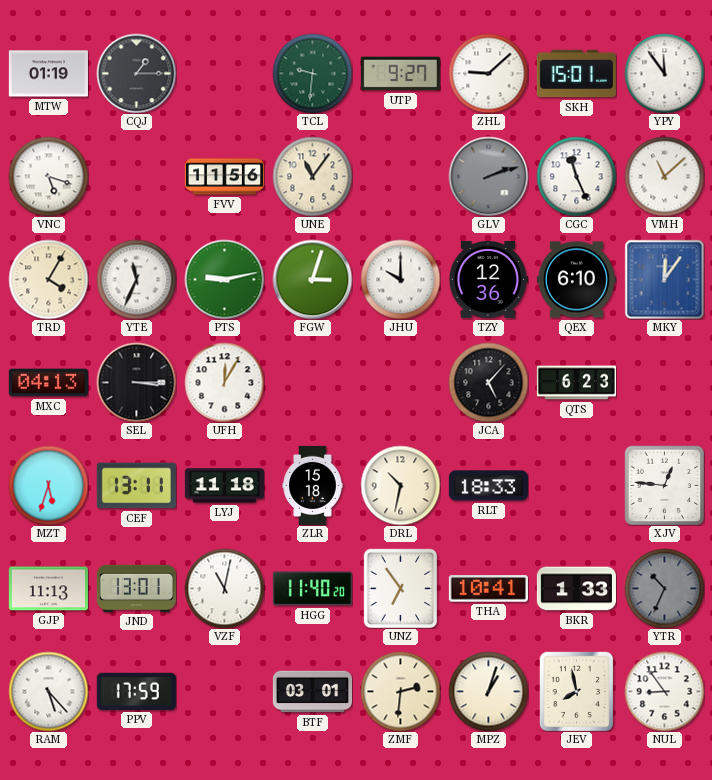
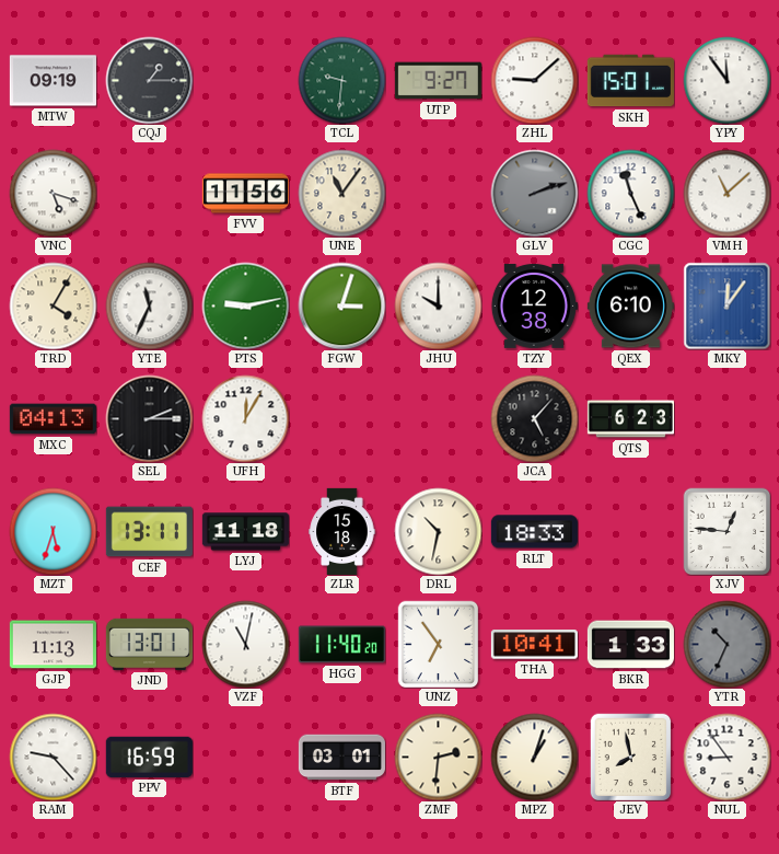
MTW: 01:19 -> 09:19 (53, 81)
TZY: 12:36 -> 12:38 (534, 305)
SEL: 3:15 -> 2:15 (149, 418)
RAM: 5:23 -> 9:23 (53, 757)
PPV: 17:59 -> 16:59 (149, 757)
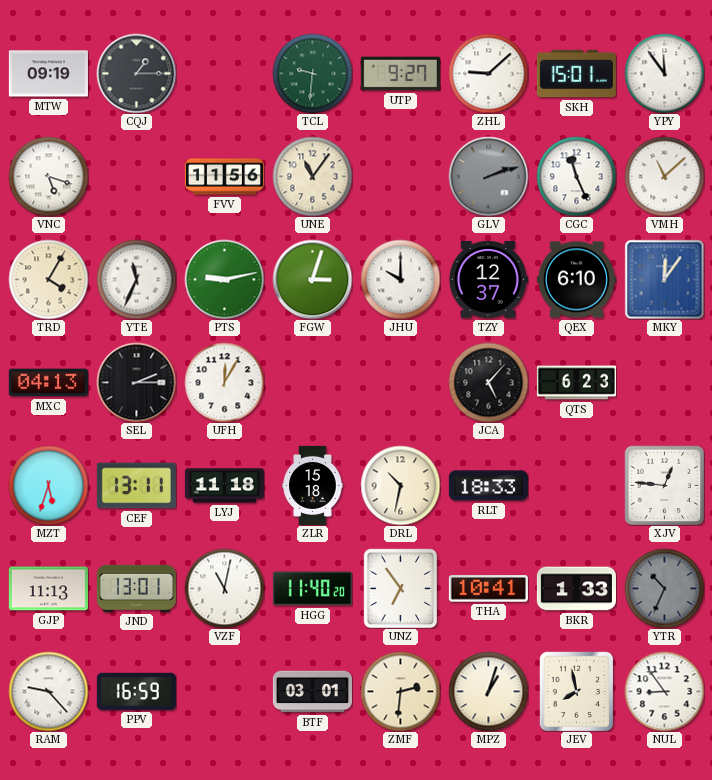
TZY: 12:38 -> 12:37 (488, 279)
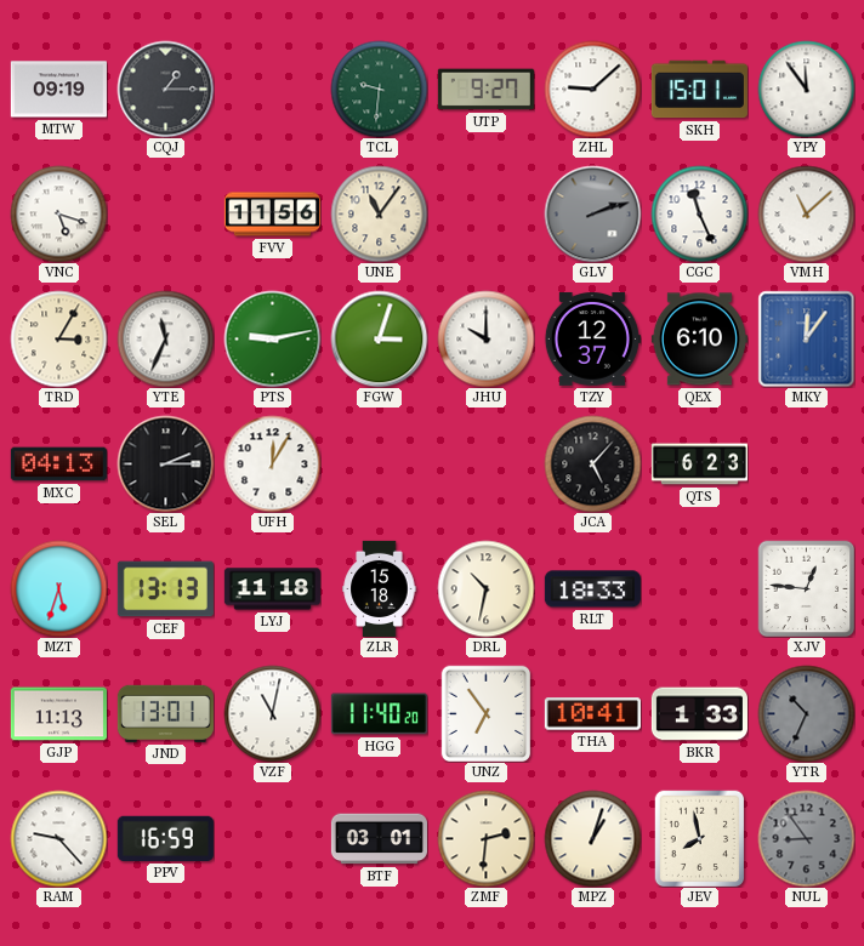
TRD: 4:05 -> 3:05 (58, 338)
CEF: 13:11 -> 13:13 (165, 589)
NUL dial: white -> grey (806, 838)
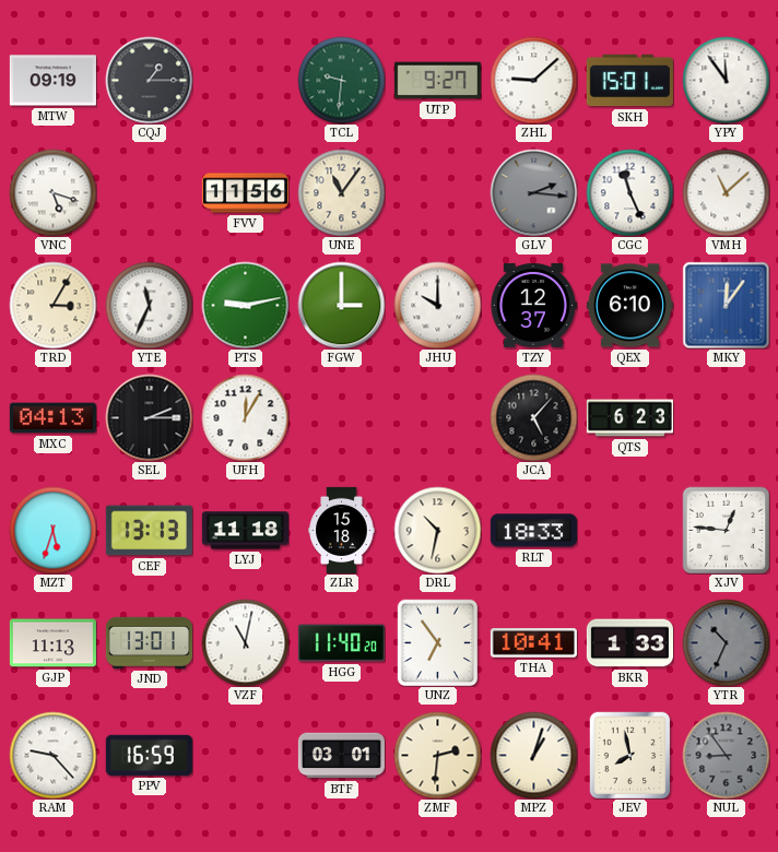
GLV: 2:12 -> 2:16 (533, 192)
FGW: 3:03 -> 3:00 (341, 305)
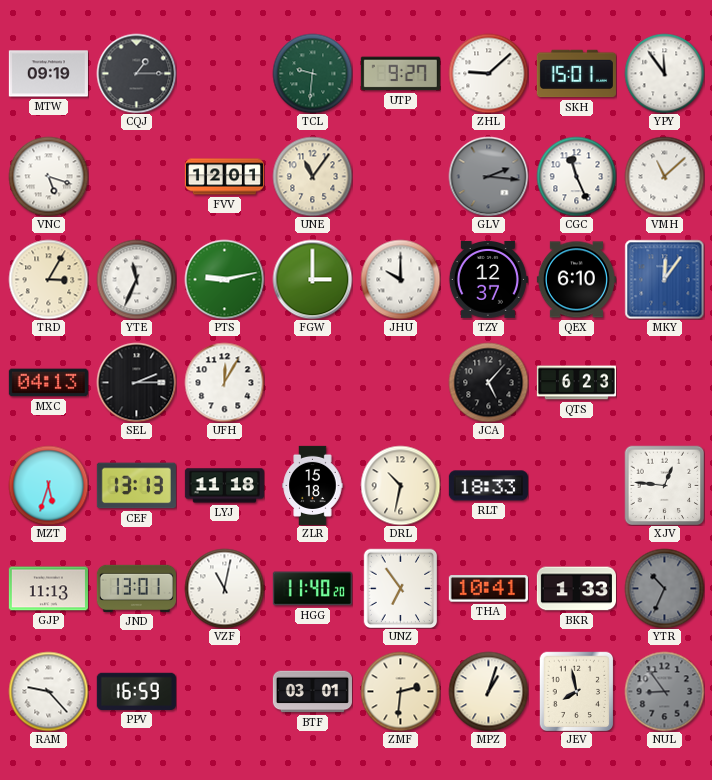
FVV: 11:56 -> 12:01 (224, 177)
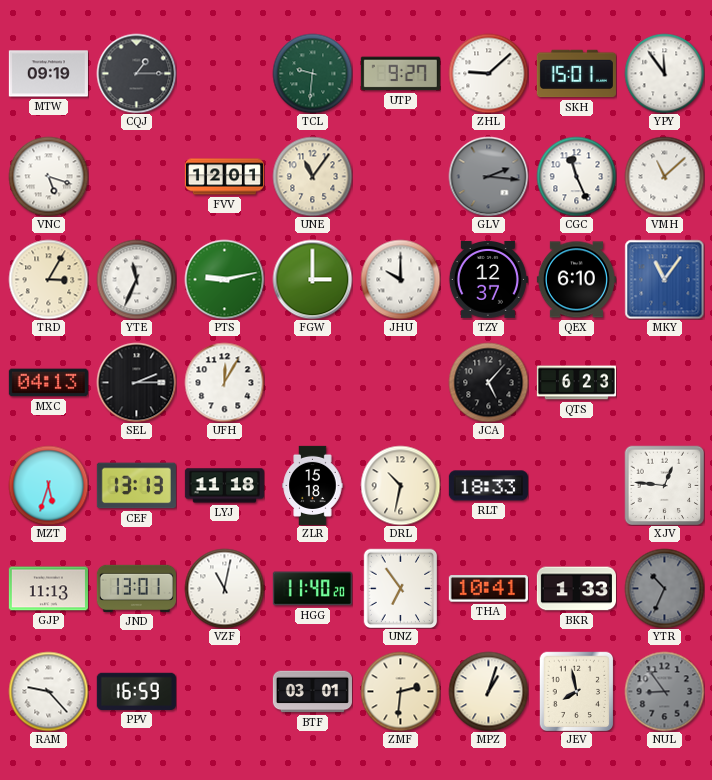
MKY: 12:06 -> 11:06 (664, 279)
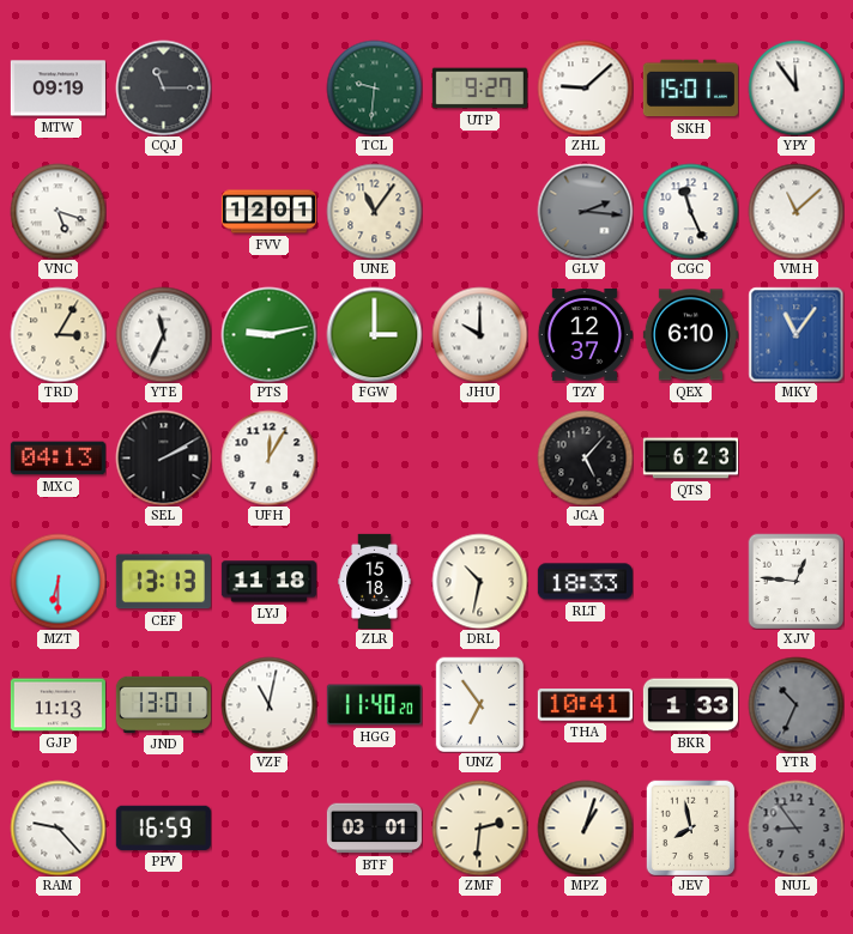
CQJ: 1:15 -> 11:15 (163, 87)
SEL: 2:15 -> 2:10 (163, 457)
MZT: 5:33 -> 6:30 (58, 581)
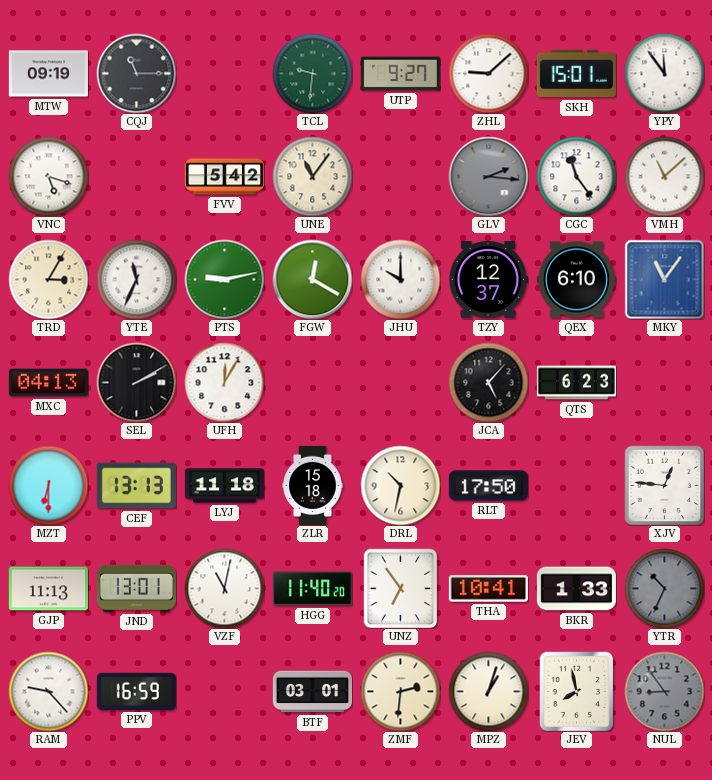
FVV: 12:01 -> 5:42 (224, 177)
CGC: 11:26 -> 11:24 (576, 176)
FGW: 3:00 -> 12:20 (312, 279)
RLT: 18:33 -> 17:50 (488, 486)
